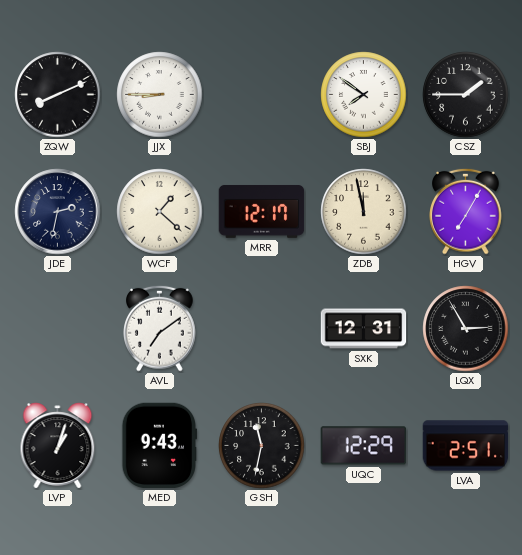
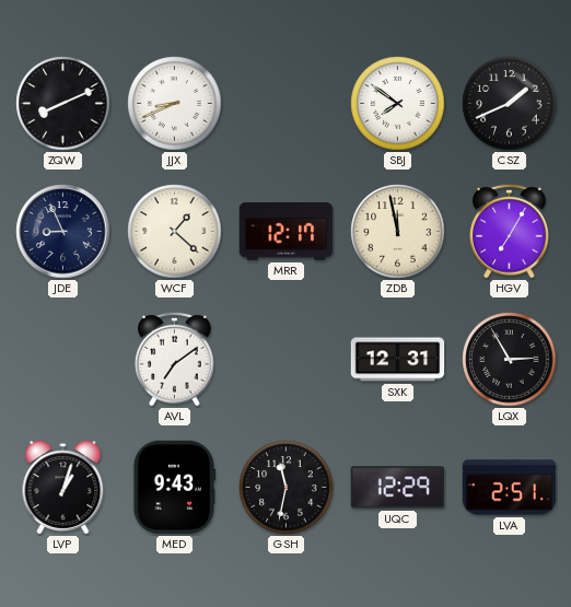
JJX: 8:45 -> 8:41 (175, 104)
CSZ: 1:45 -> 1:41 (510, 104)
JDE: 2:32 -> 8:56 (63, 232)
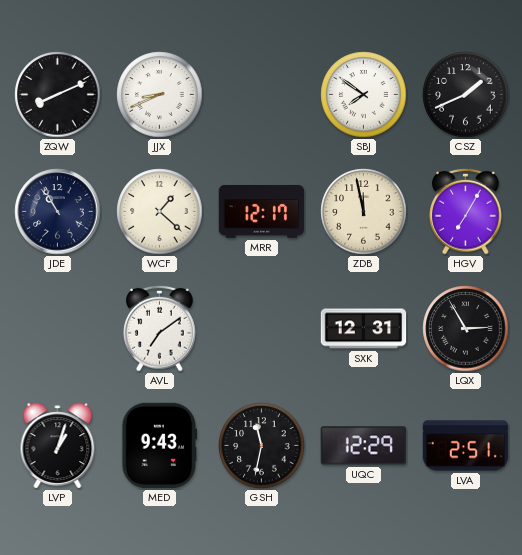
JDE: 8:56 -> 10:55 (58, 212)
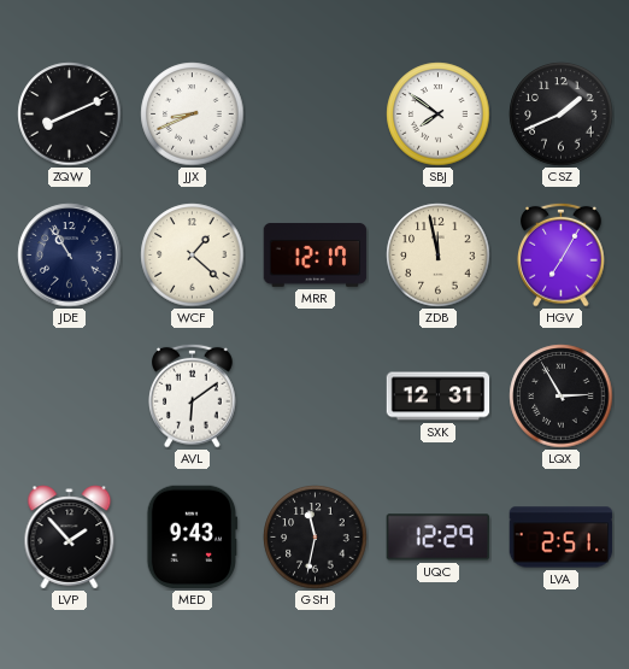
AVL: 7:09 -> 6:09 (193, 395)
LVP: 1:03 -> 1:53 (70, 538)
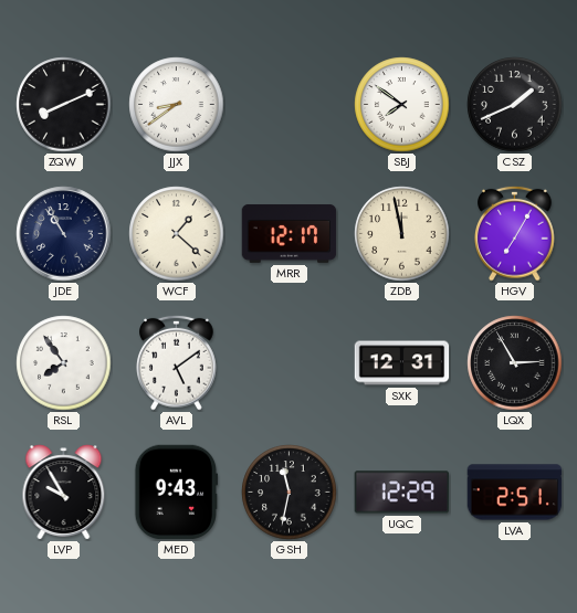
JJX: 8:41 -> 8:39 (177, 105)
RSL: none -> 7:54 (64, 363)
AVL: 6:09 -> 5:09 (177, 362)
LVP: 1:53 -> 9:55 (64, 493)
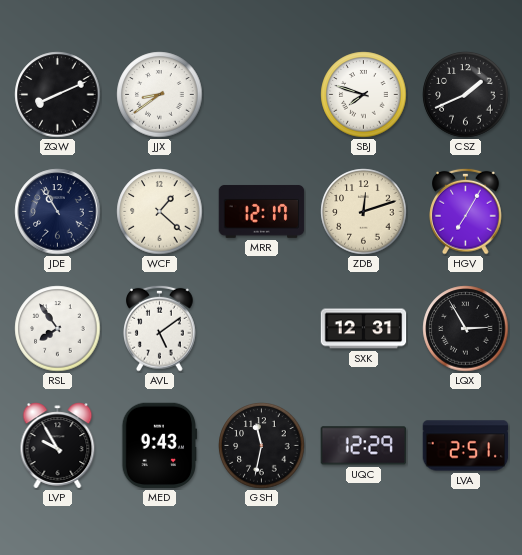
SBJ: 7:51 -> 7:48 (364, 95)
ZDB: 11:58 -> 12:12 (364, 212)
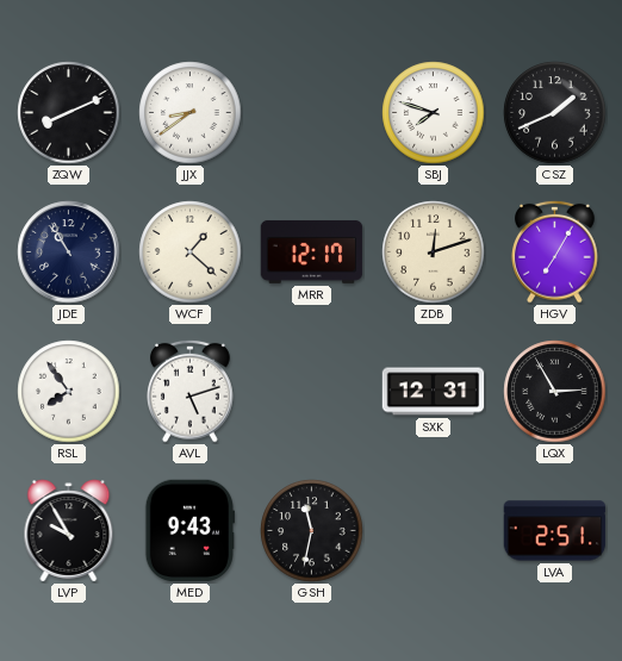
AVL: 5:09 -> 5:12 (191, 391)
UQC: 12:29 -> none (364, 446)
